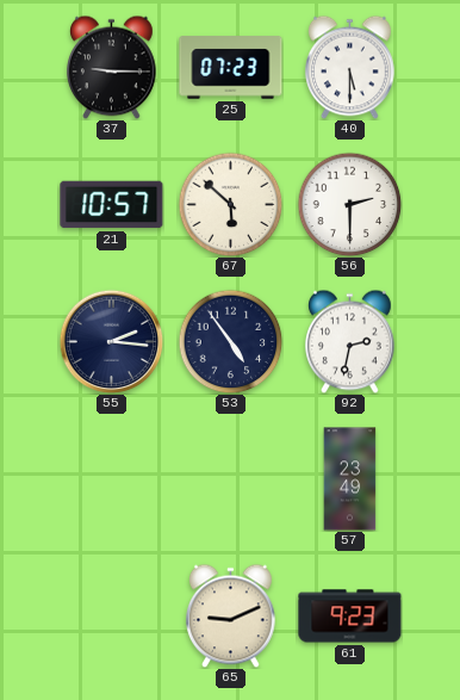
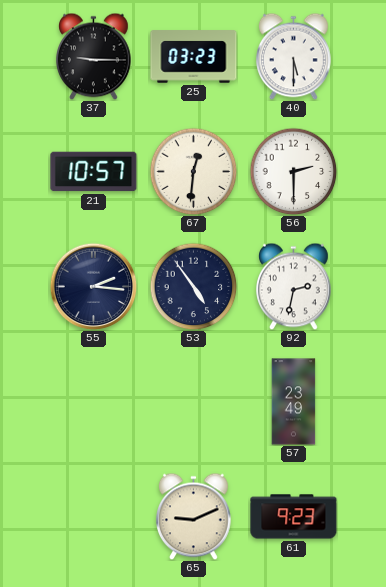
25: 07:23 -> 03:23 (194, 57)
67: 5:52 -> 12:31 (193, 171)
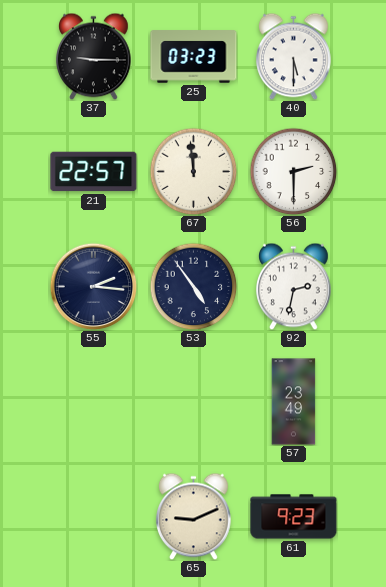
21: 10:57 -> 22:57 (94, 172)
67: 12:31 -> 11:59 (193, 171)
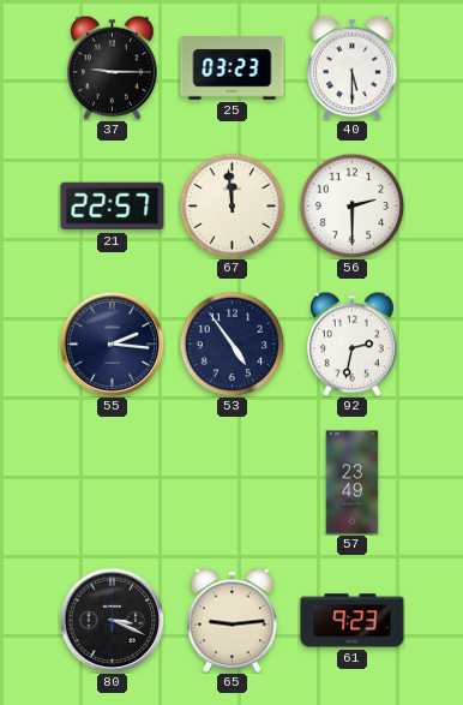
80: none -> 3:19 (112, 620)
65: 9:11 -> 9:14 (233, 620)
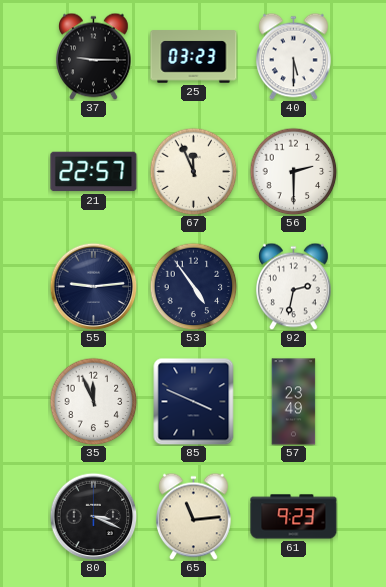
67: 11:59 -> 11:56 (193, 171)
55: 2:16 -> 9:14 (93, 286)
35: none -> 11:56 (93, 401)
85: none -> 3:49 (194, 401)
65: 9:14 -> 11:14 (194, 516)
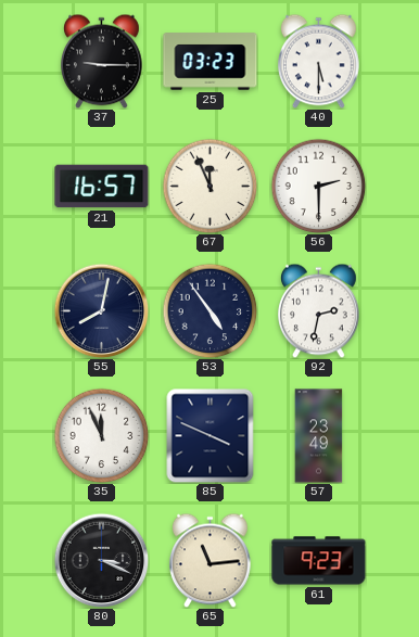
21: 22:57 -> 16:57 (102, 187)
55: 9:14 -> 8:02 (101, 310)
